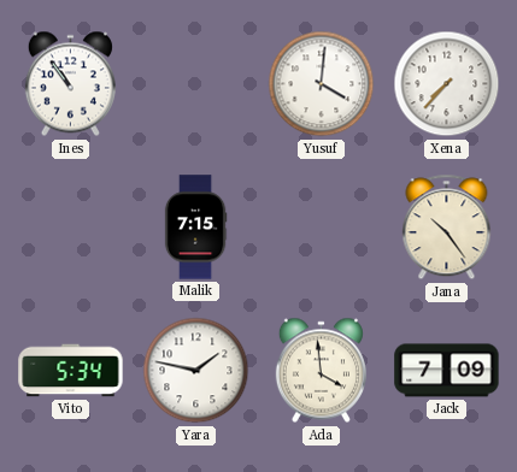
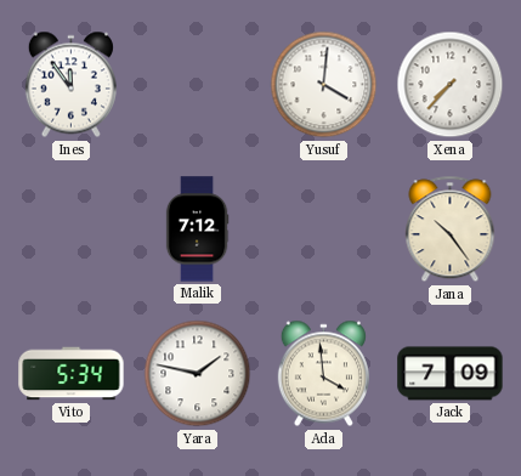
Ines: 10:54 -> 11:54 (70, 85)
Malik: 7:15 -> 7:12 (197, 229)
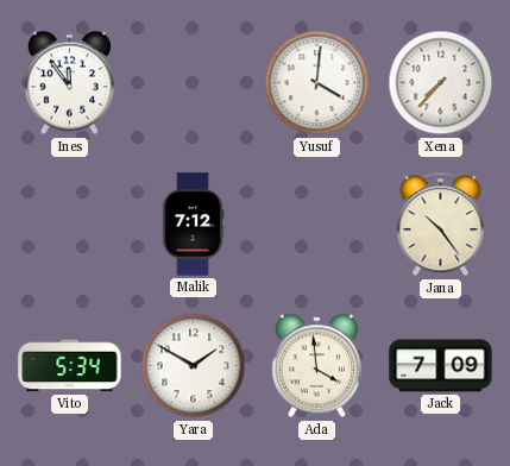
Yara: 1:47 -> 1:50 (194, 366)
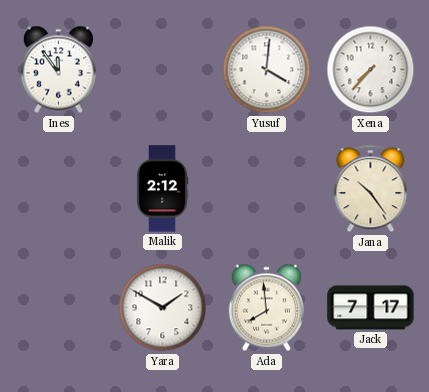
Malik: 7:12 -> 2:12 (162, 189)
Vito: 5:34 -> none (70, 366)
Ada: 3:59 -> 7:59 (266, 308)
Jack: 7:09 -> 7:17 (371, 308)
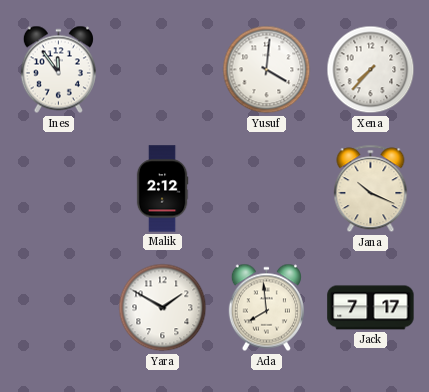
Jana: 10:24 -> 10:19 (371, 189)
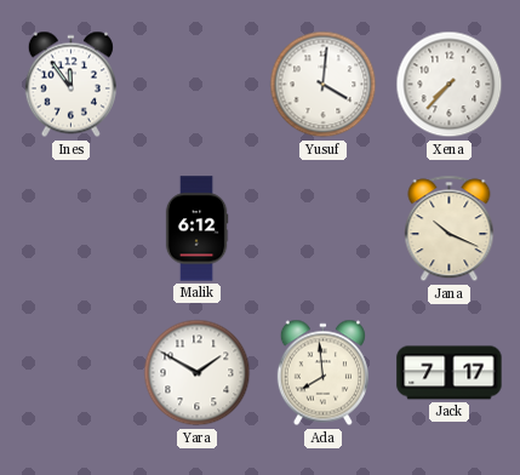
Malik: 2:12 -> 6:12 (196, 229)
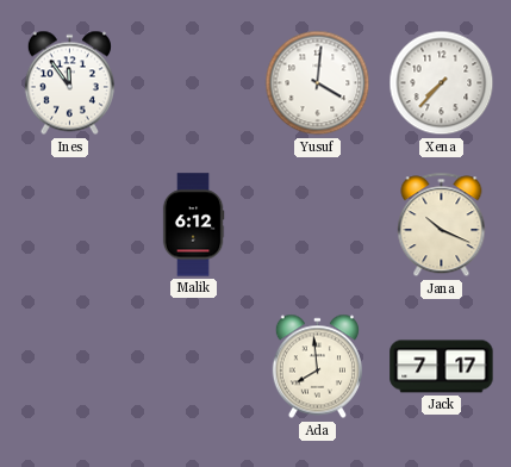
Yara: 1:50 -> none (198, 373)
